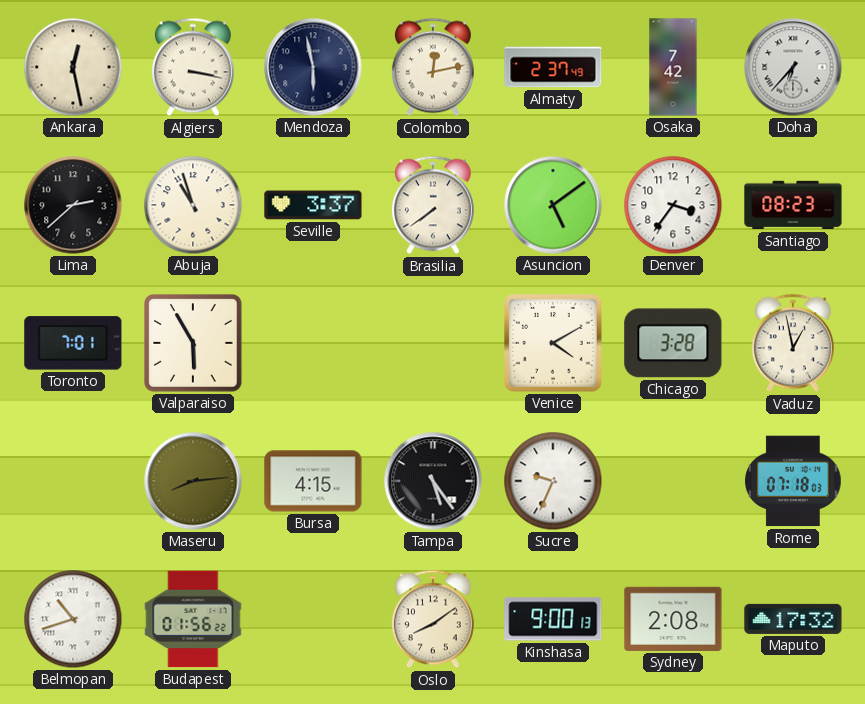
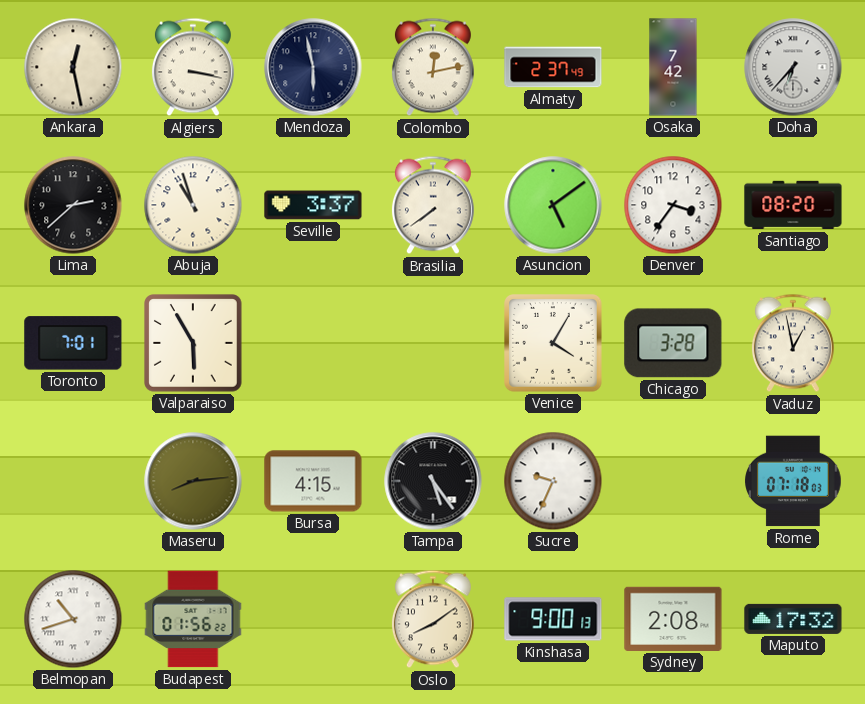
Santiago: 08:23 -> 08:20 (793, 205)
Venice: 4:10 -> 4:05 (553, 343)
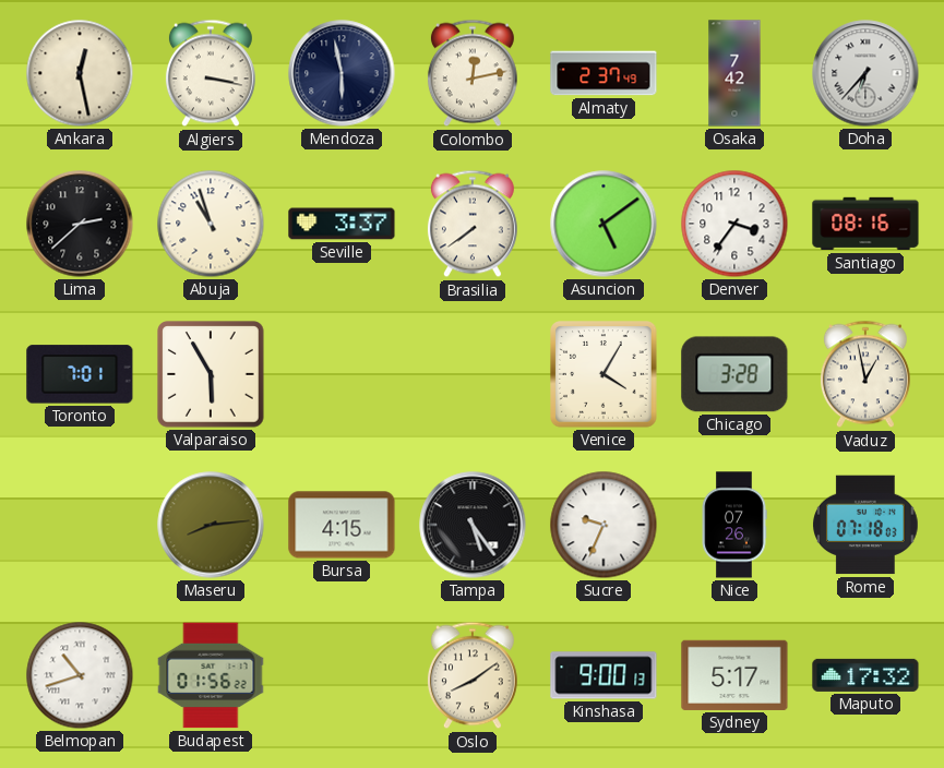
Santiago: 08:20 -> 08:16 (865, 224)
Nice: none -> 07:26 (734, 525)
Sydney: 2:08 -> 5:17 (734, 675)
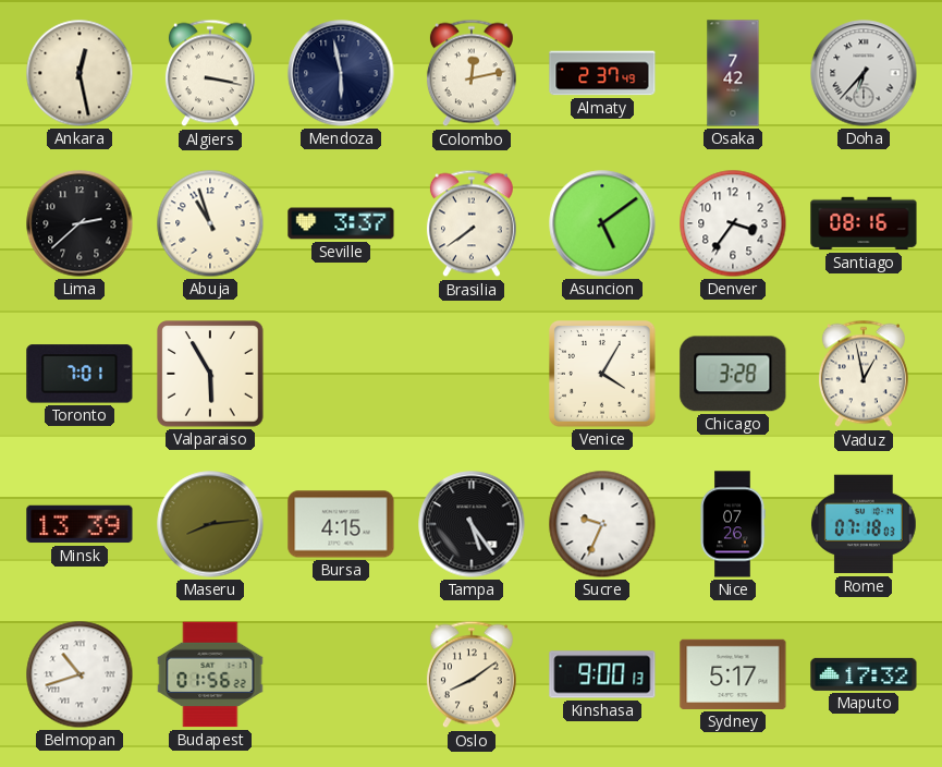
Minsk: none -> 13:39 (79, 524)
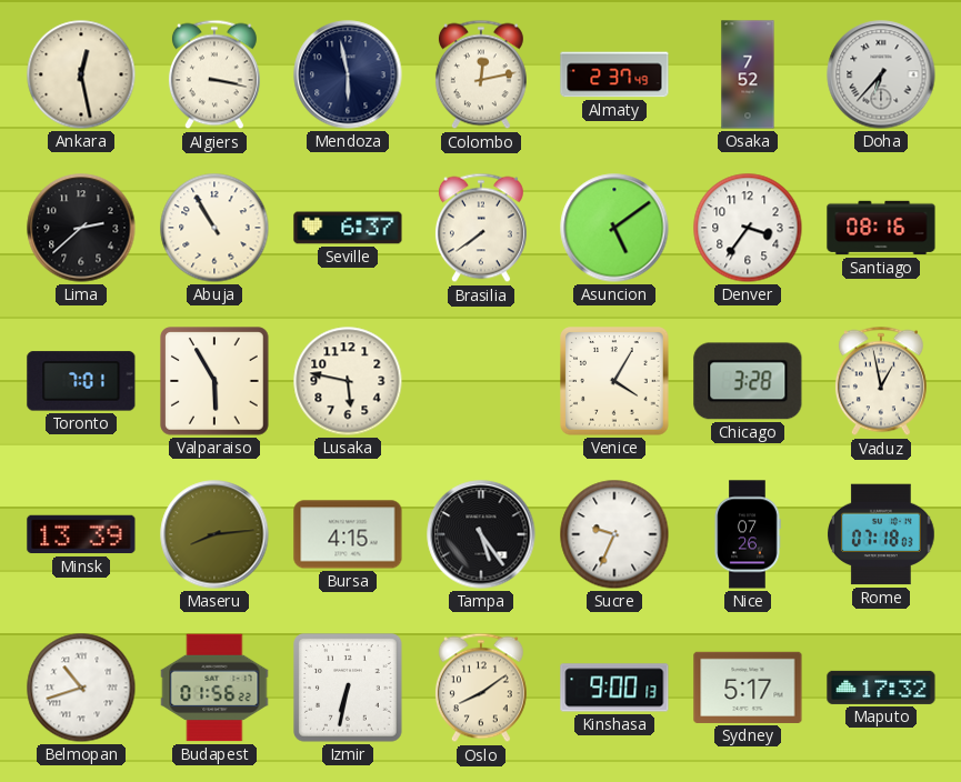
Osaka: 7:42 -> 7:52 (748, 74)
Abuja: 10:57 -> 10:55 (214, 228)
Seville: 3:37 -> 6:37 (348, 228)
Lusaka: none -> 5:47 (348, 381)
Izmir: none -> 6:32 (348, 688)
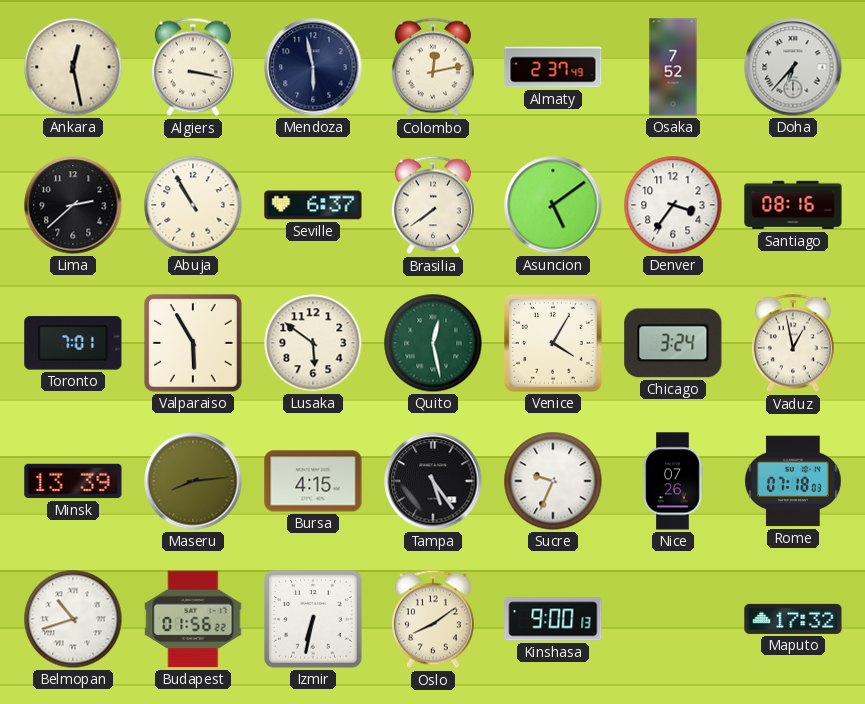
Lusaka: 5:47 -> 5:51 (313, 343)
Quito: none -> 12:28 (433, 343)
Chicago: 3:28 -> 3:24 (673, 343)
Sydney: 5:17 -> none (748, 688)
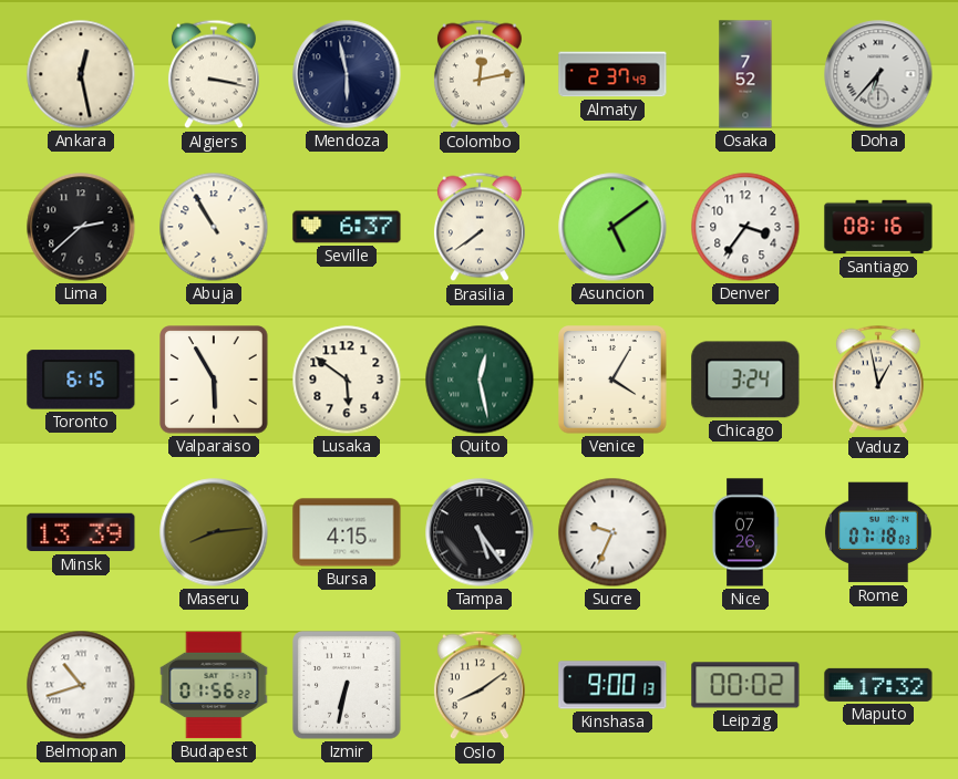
Toronto: 7:01 -> 6:15 (81, 380)
Leipzig: none -> 00:02 (745, 685)
